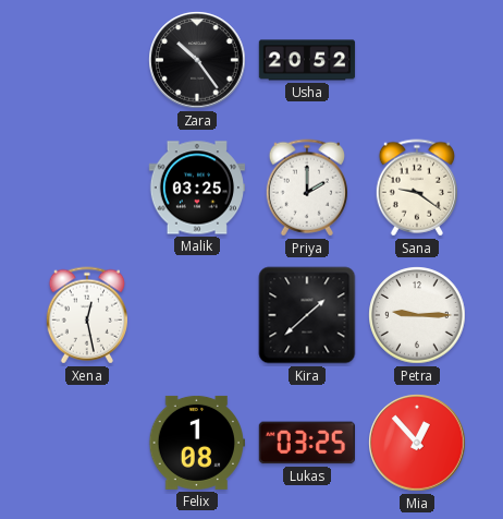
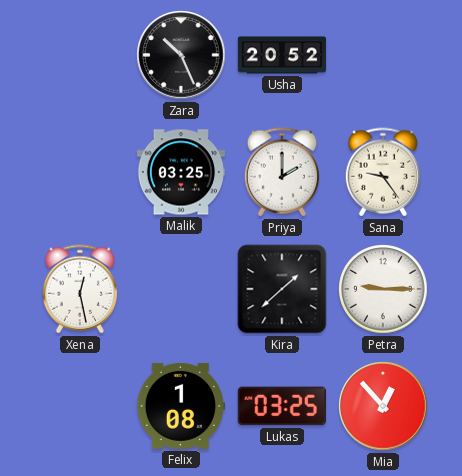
Zara: 10:24 -> 10:26 (181, 55)
Sana: 9:21 -> 9:24 (382, 172)
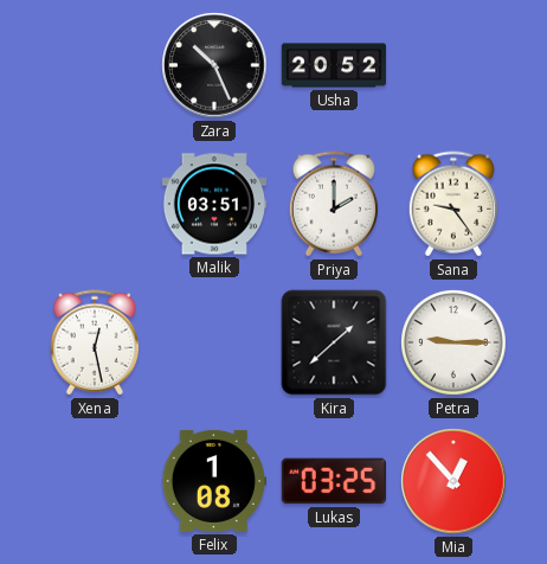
Malik: 03:25 -> 03:51 (214, 204)
